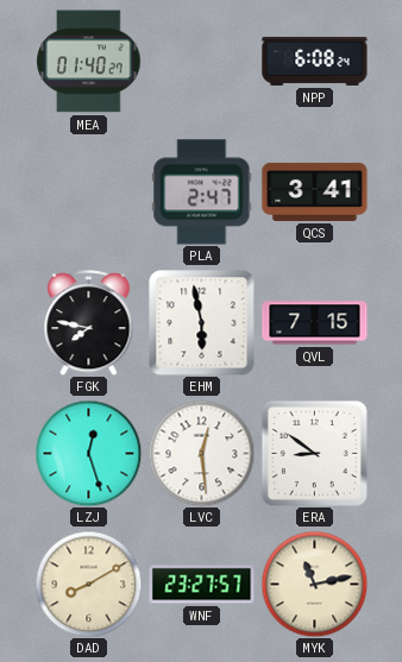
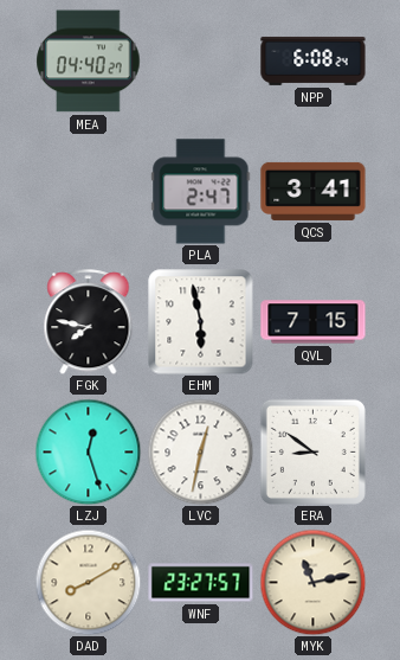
MEA: 01:40 -> 04:40 (89, 62)
LVC: 12:29 -> 12:32 (200, 451)
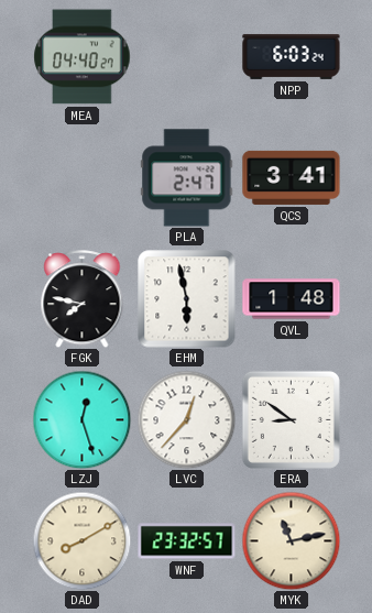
NPP: 6:08 -> 6:03 (292, 56)
QVL: 7:15 -> 1:48 (292, 299)
LVC: 12:32 -> 12:37 (186, 419)
WNF: 23:27 -> 23:32 (187, 541)
